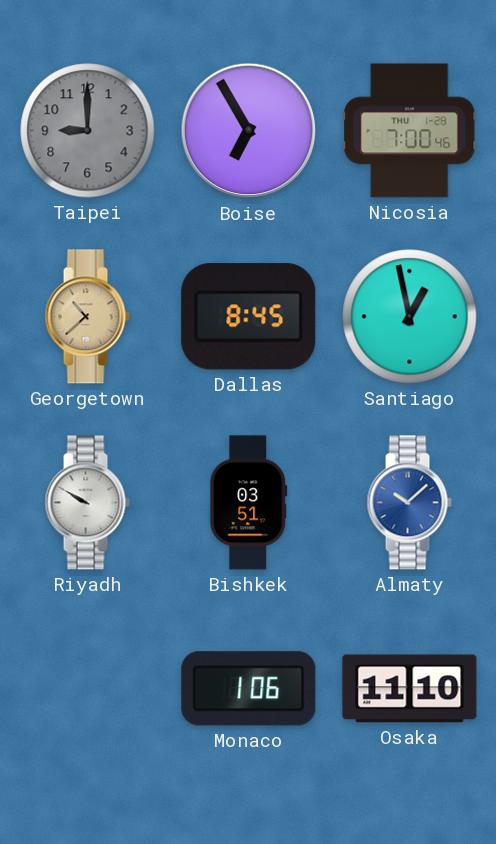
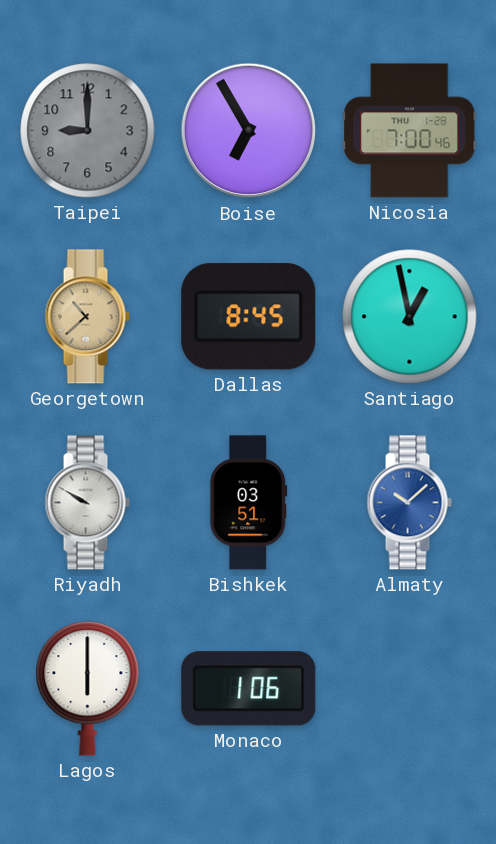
Lagos: none -> 6:00 (88, 689)
Osaka: 11:10 -> none (410, 689)
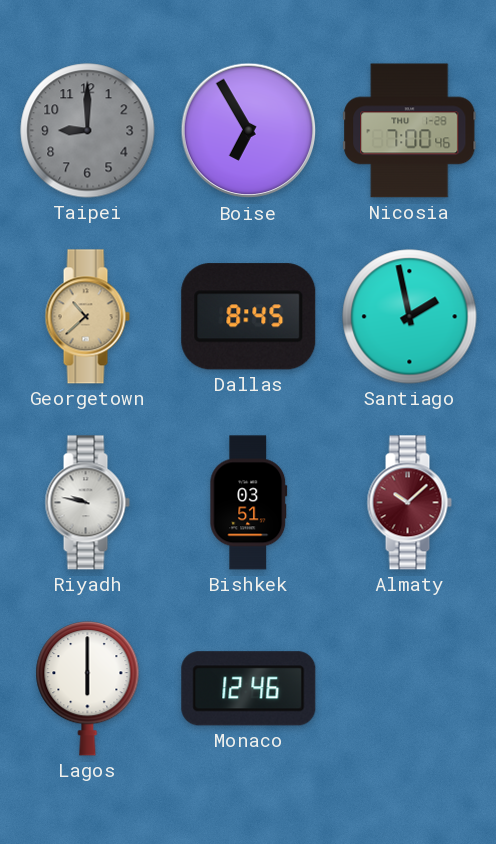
Santiago: 12:58 -> 1:58 (410, 317)
Riyadh: 9:50 -> 9:47 (87, 503)
Almaty dial: blue -> burgundy (409, 503)
Monaco: 1:06 -> 12:46 (249, 689)
